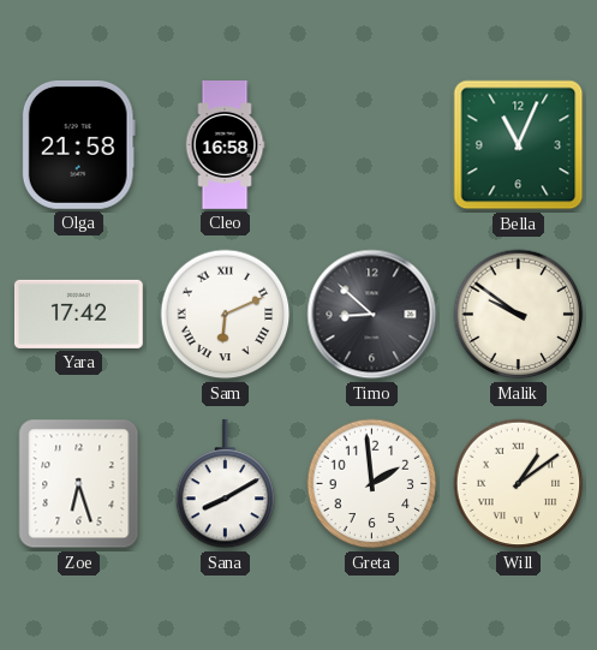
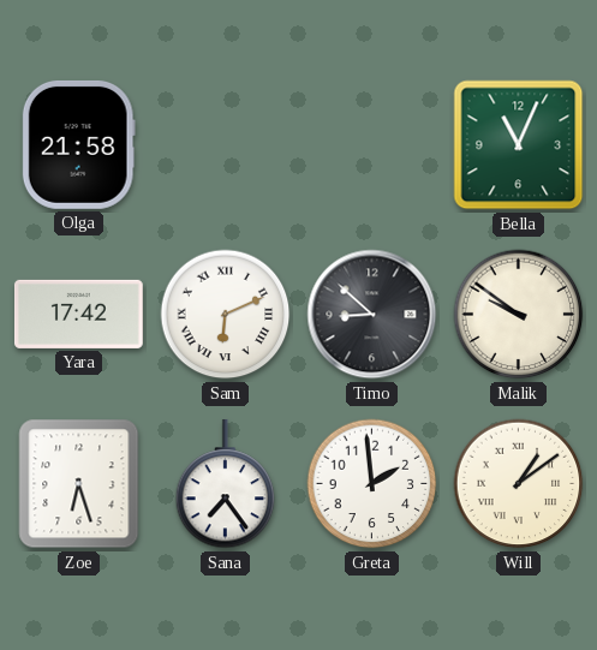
Cleo: 16:58 -> none (225, 145)
Sana: 8:10 -> 7:24 (226, 484)
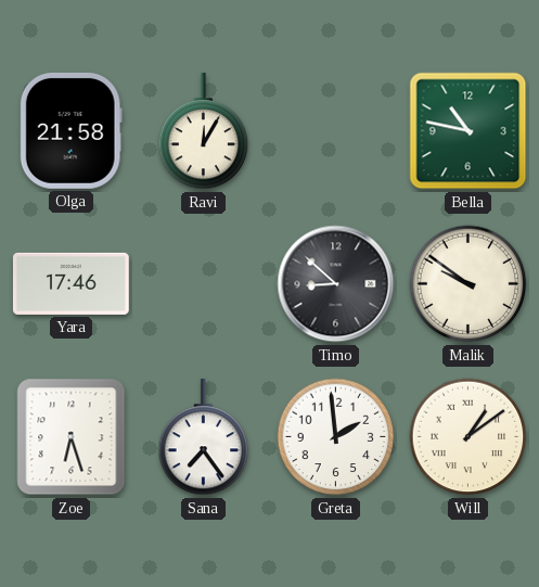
Ravi: none -> 12:05 (204, 131)
Bella: 11:04 -> 10:47 (469, 131)
Yara: 17:42 -> 17:46 (70, 283)
Sam: 6:11 -> none (226, 315)
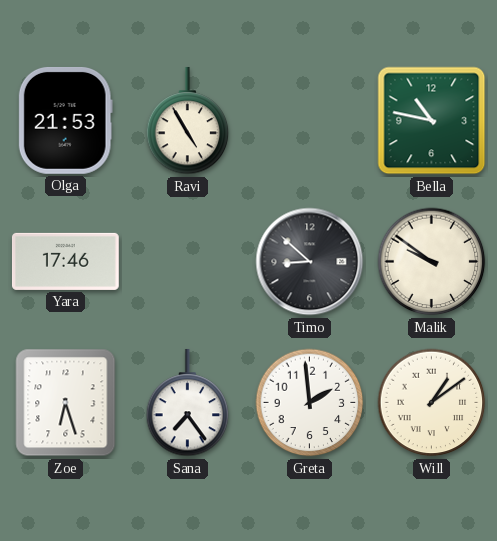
Olga: 21:58 -> 21:53 (65, 120)
Ravi: 12:05 -> 4:55 (188, 121)
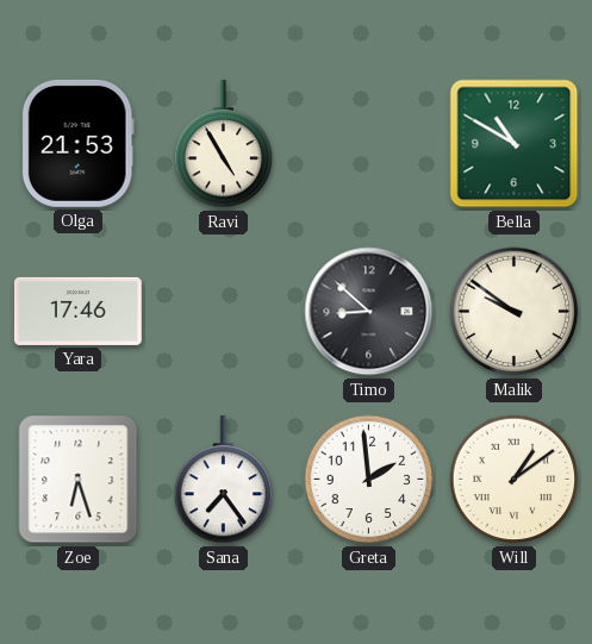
Bella: 10:47 -> 10:50 (515, 144)
